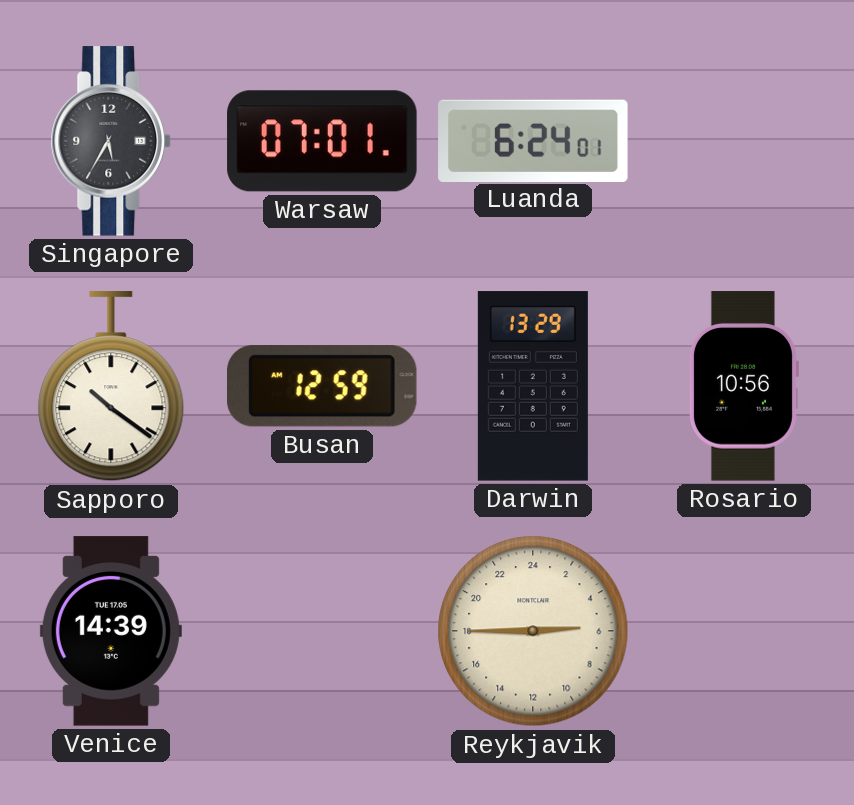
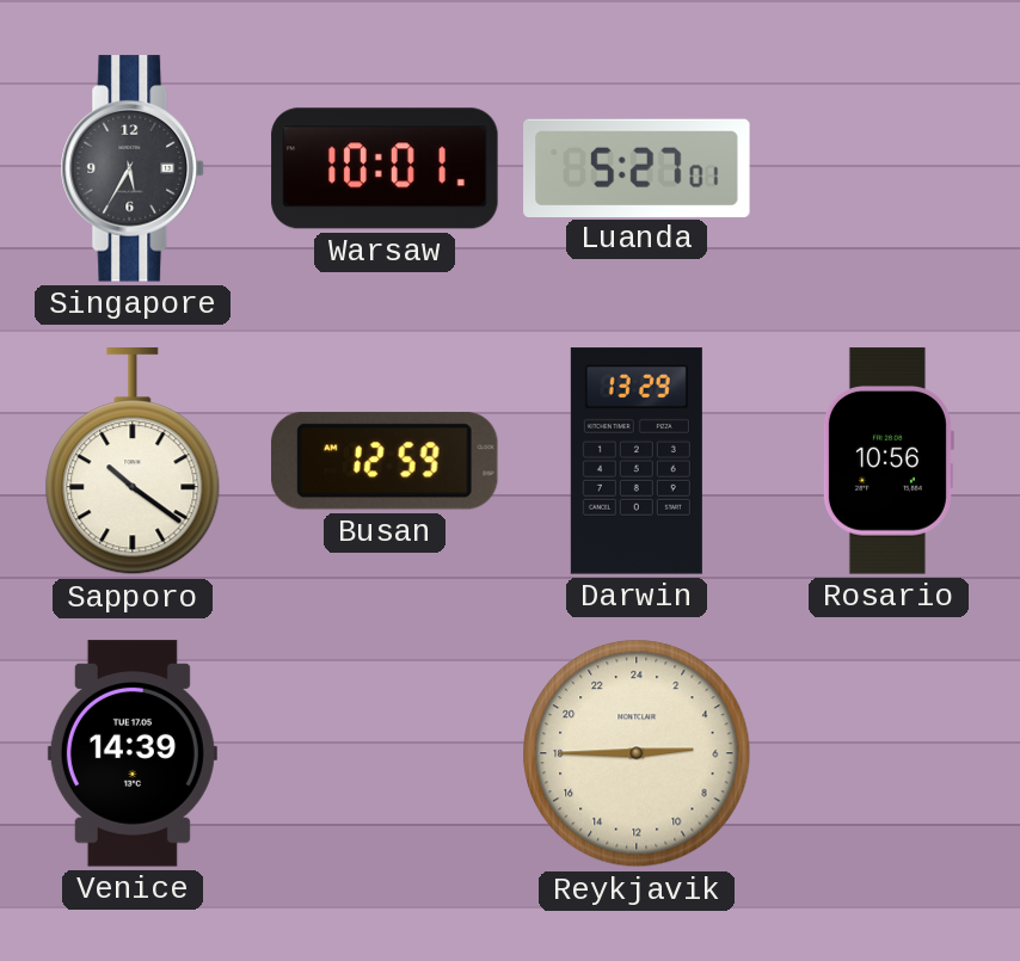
Warsaw: 07:01 -> 10:01 (385, 168)
Luanda: 6:24 -> 5:27 (637, 167)
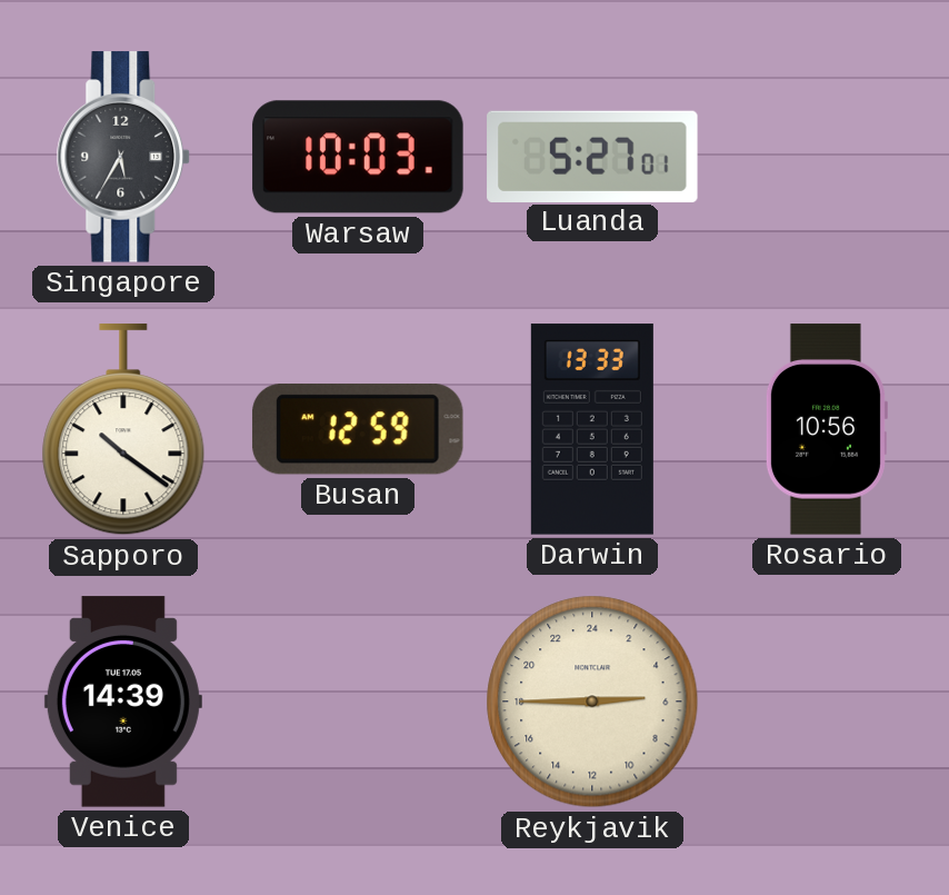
Warsaw: 10:01 -> 10:03 (358, 157)
Darwin: 13:29 -> 13:33 (592, 429)
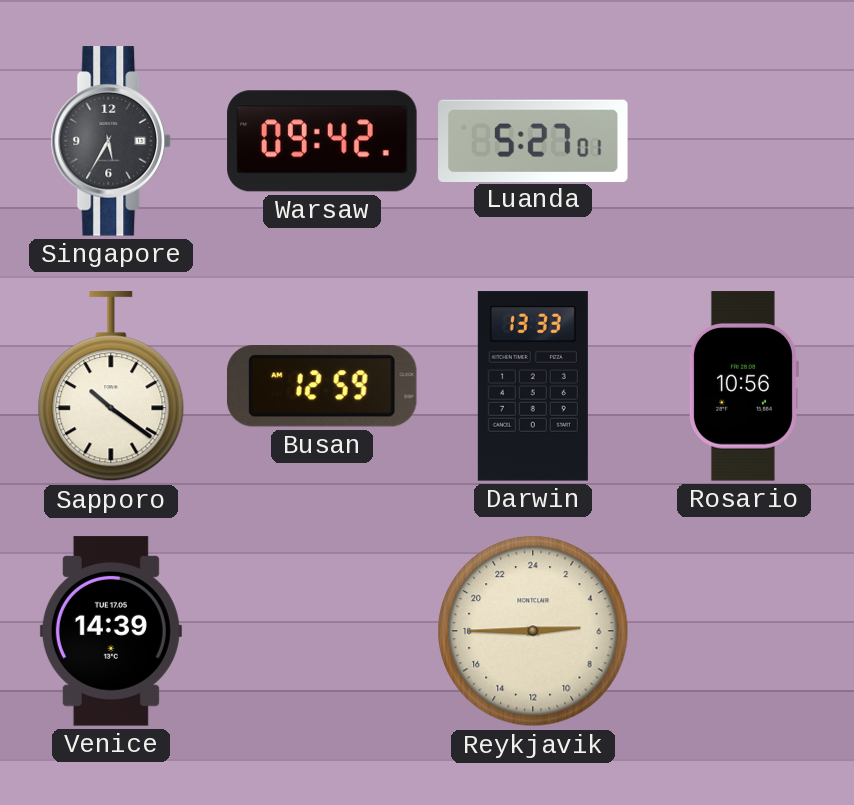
Warsaw: 10:03 -> 09:42 (322, 141)
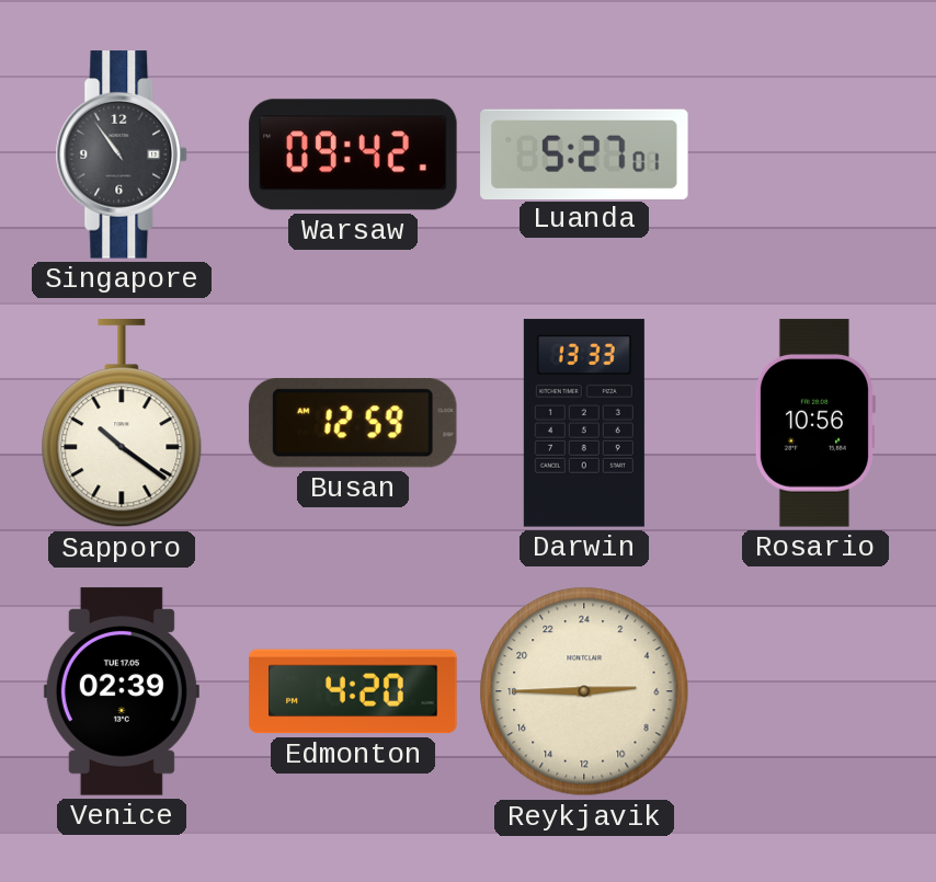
Singapore: 5:35 -> 10:54 (122, 154)
Venice: 14:39 -> 02:39 (122, 691)
Edmonton: none -> 4:20 (353, 691)
